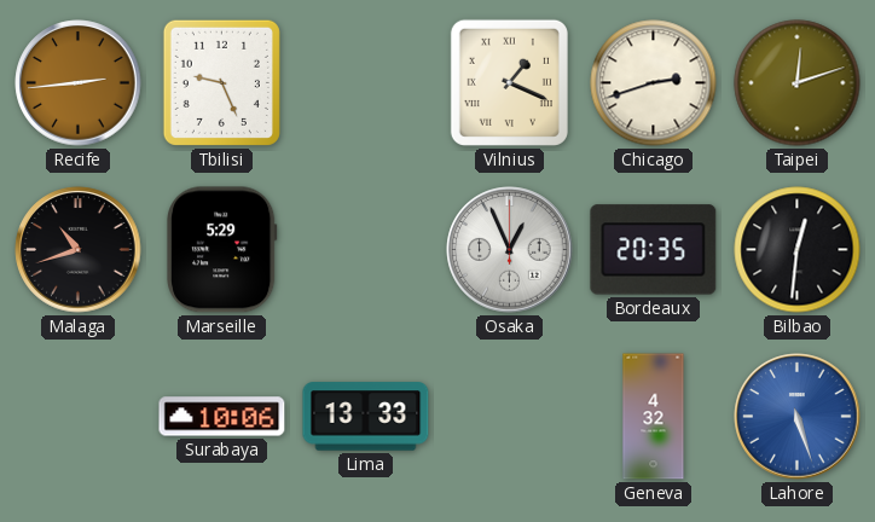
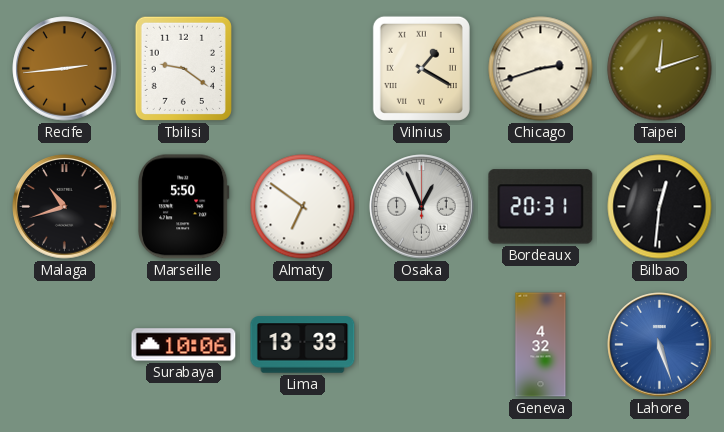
Tbilisi: 9:26 -> 9:21 (183, 68)
Vilnius: 1:19 -> 1:20 (421, 68)
Marseille: 5:29 -> 5:50 (184, 207)
Almaty: none -> 6:51 (303, 207)
Bordeaux: 20:35 -> 20:31 (541, 207)
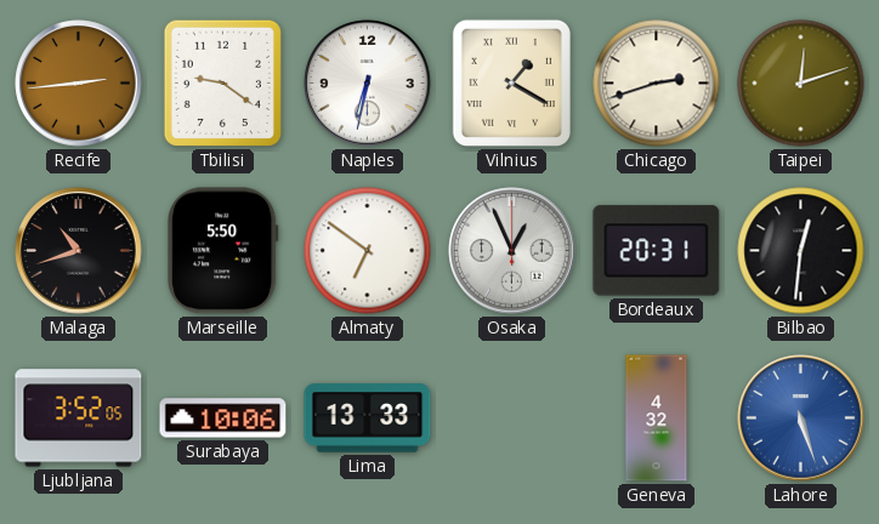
Naples: none -> 6:32 (368, 84)
Ljubljana: none -> 3:52 (79, 418)
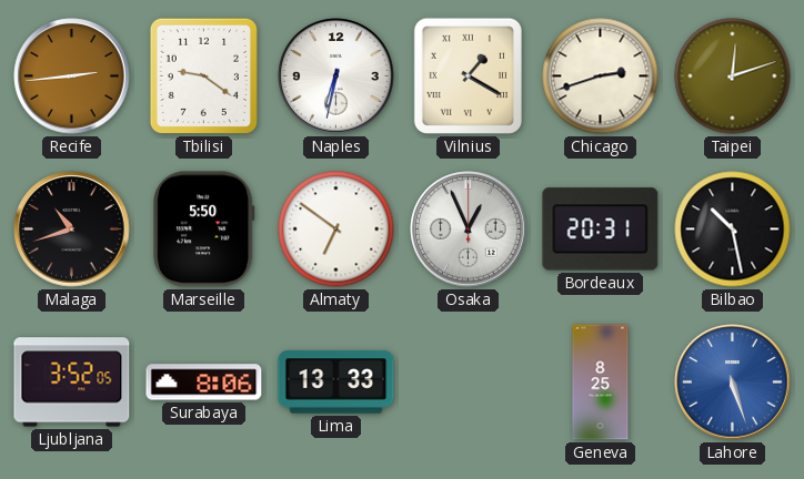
Bilbao: 12:31 -> 10:28 (733, 230)
Surabaya: 10:06 -> 8:06 (204, 383)
Geneva: 4:32 -> 8:25 (601, 383)
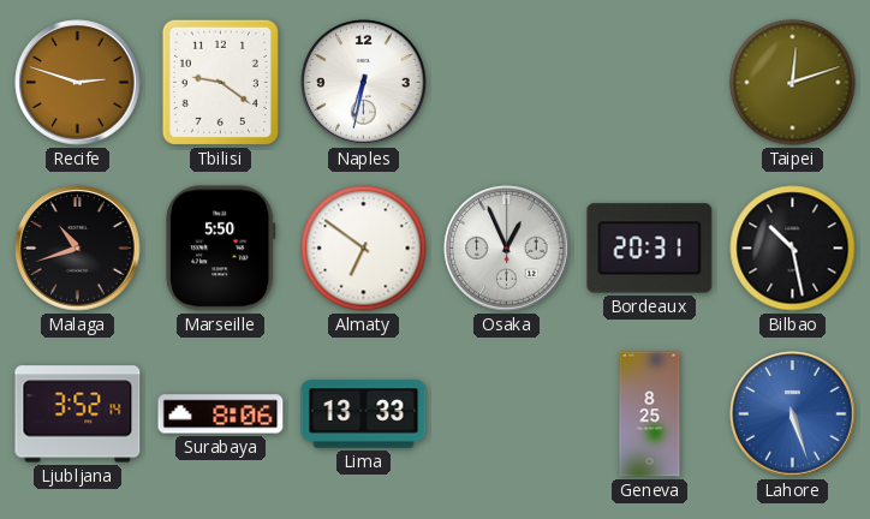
Recife: 2:44 -> 2:48 (78, 83)
Vilnius: 1:20 -> none (468, 75)
Chicago: 2:42 -> none (601, 77)
Ljubljana: 3:52:05 -> 3:52:14 (78, 414)
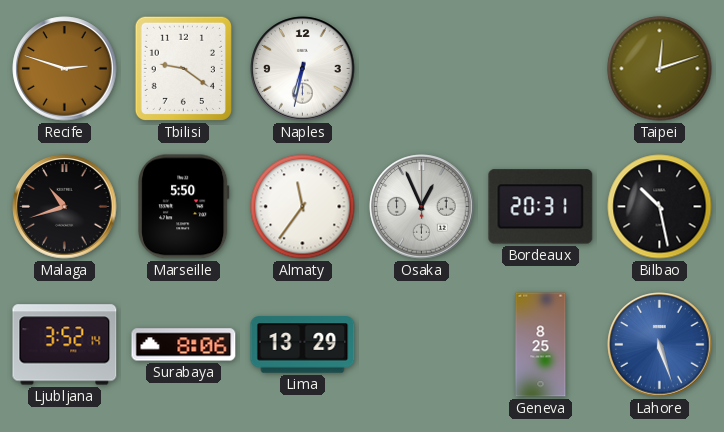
Almaty: 6:51 -> 11:36 (303, 207)
Lima: 13:33 -> 13:29 (303, 345)
